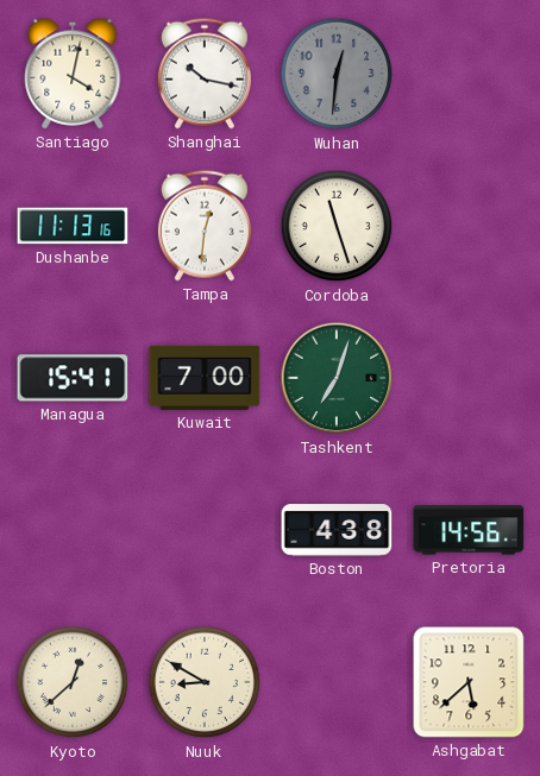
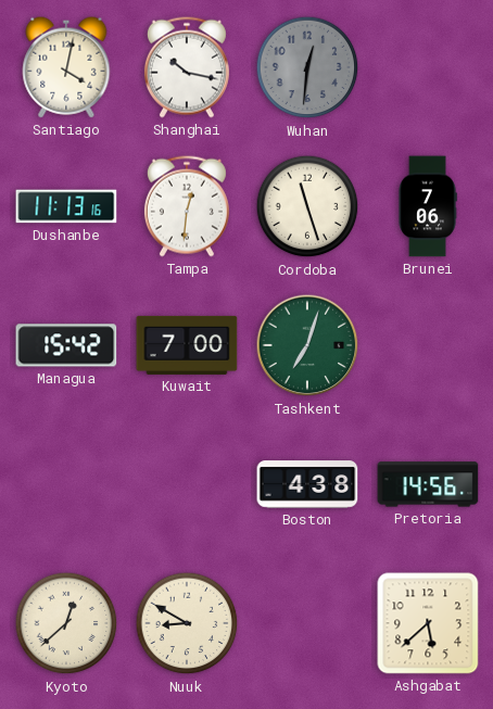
Brunei: none -> 7:06 (428, 206)
Managua: 15:41 -> 15:42 (66, 345)
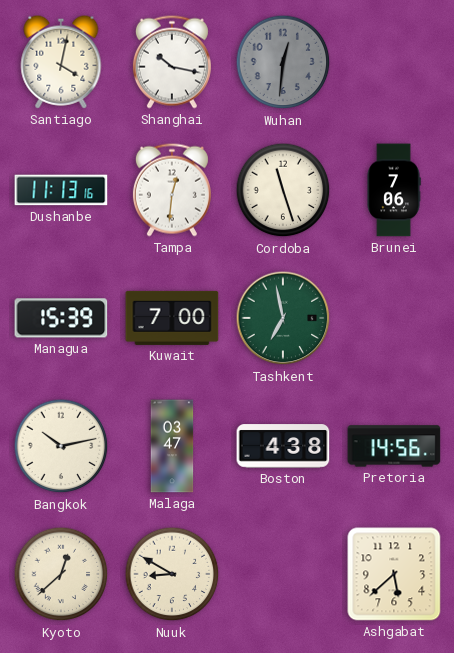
Managua: 15:42 -> 15:39 (61, 318)
Tashkent: 7:03 -> 6:58 (283, 318)
Bangkok: none -> 10:13 (61, 446)
Malaga: none -> 03:47 (172, 446)
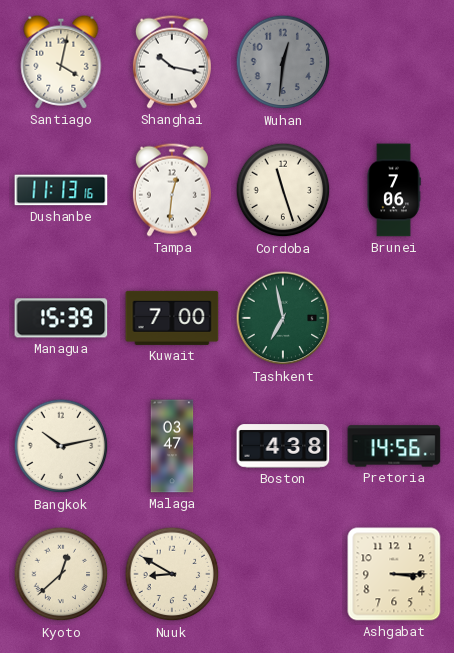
Ashgabat: 5:38 -> 3:15 (394, 574)
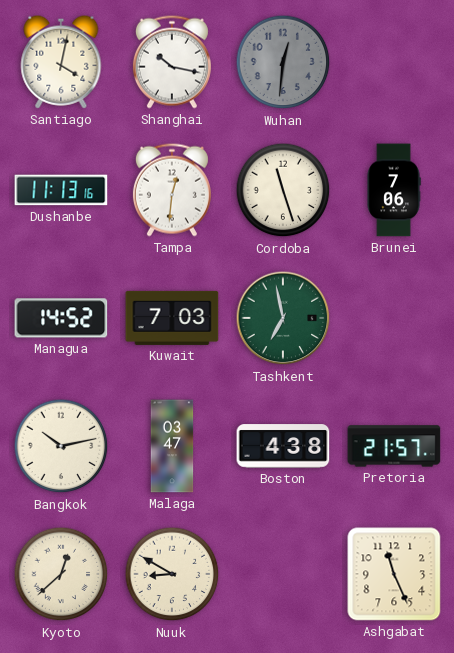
Managua: 15:39 -> 14:52 (61, 318)
Kuwait: 7:00 -> 7:03 (172, 318)
Pretoria: 14:56 -> 21:57 (394, 446)
Ashgabat: 3:15 -> 11:26 (394, 574)
